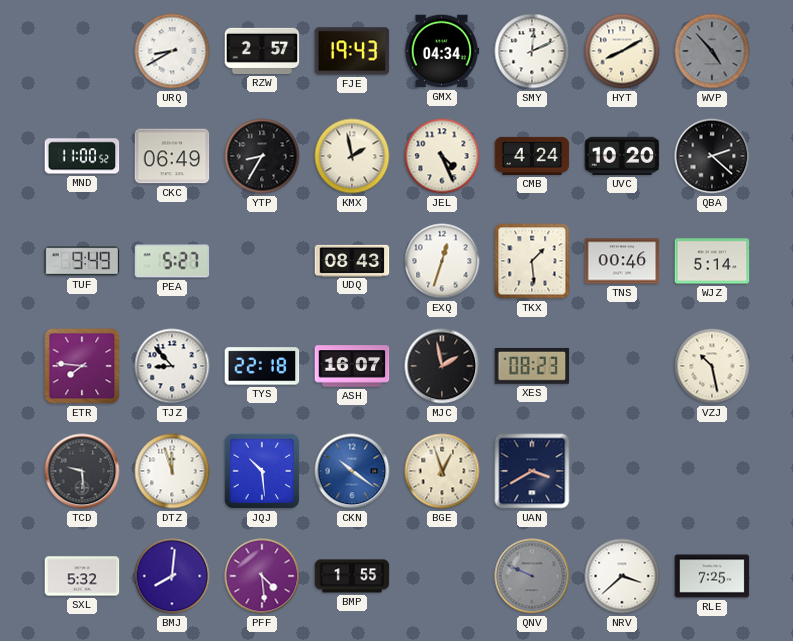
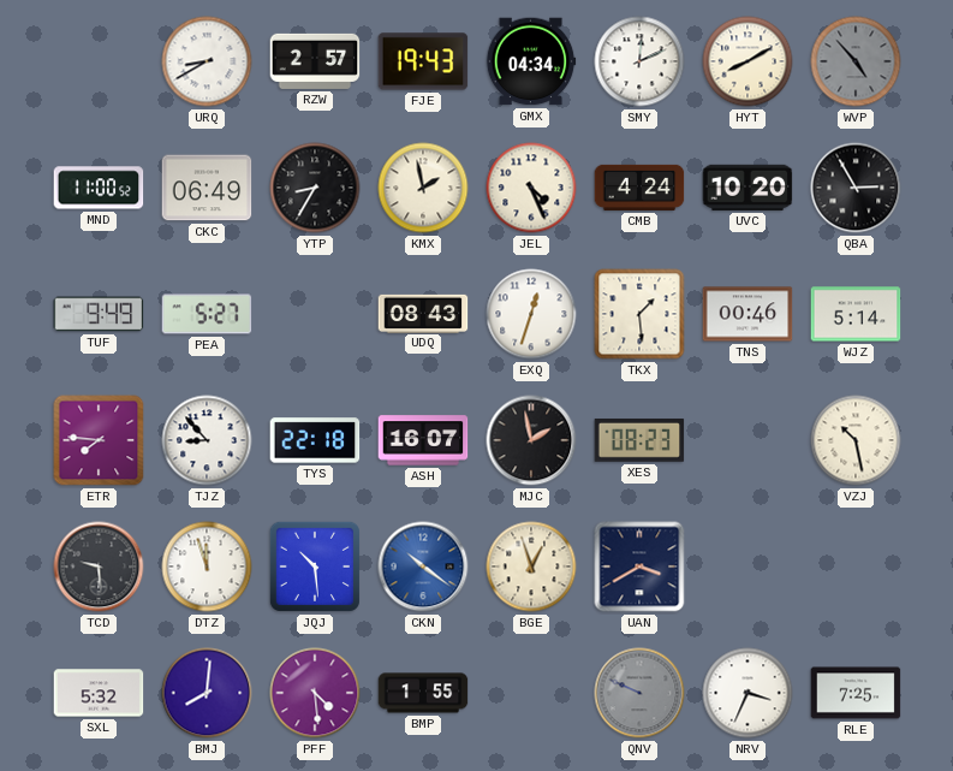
QBA: 2:22 -> 2:55 (856, 188)
NRV: 3:38 -> 3:34 (747, 693)
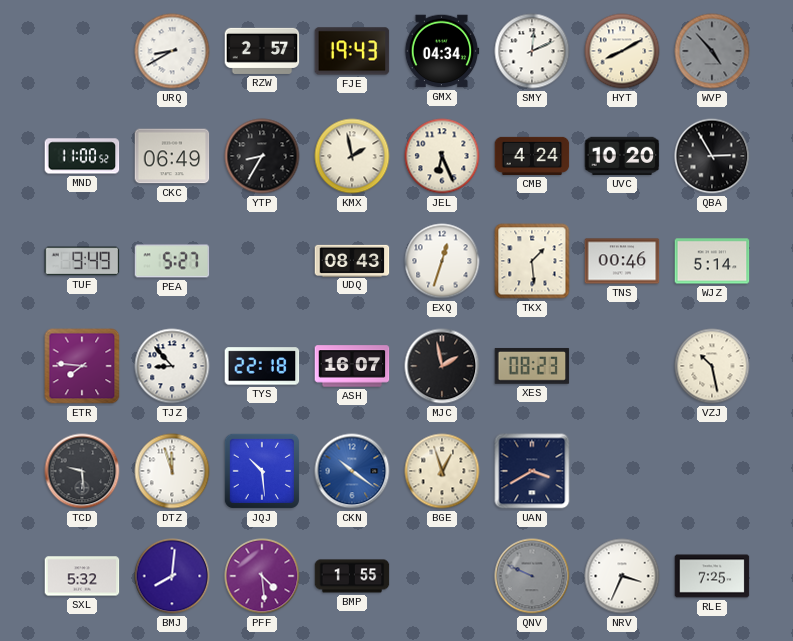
JEL: 4:26 -> 6:26 (442, 156)
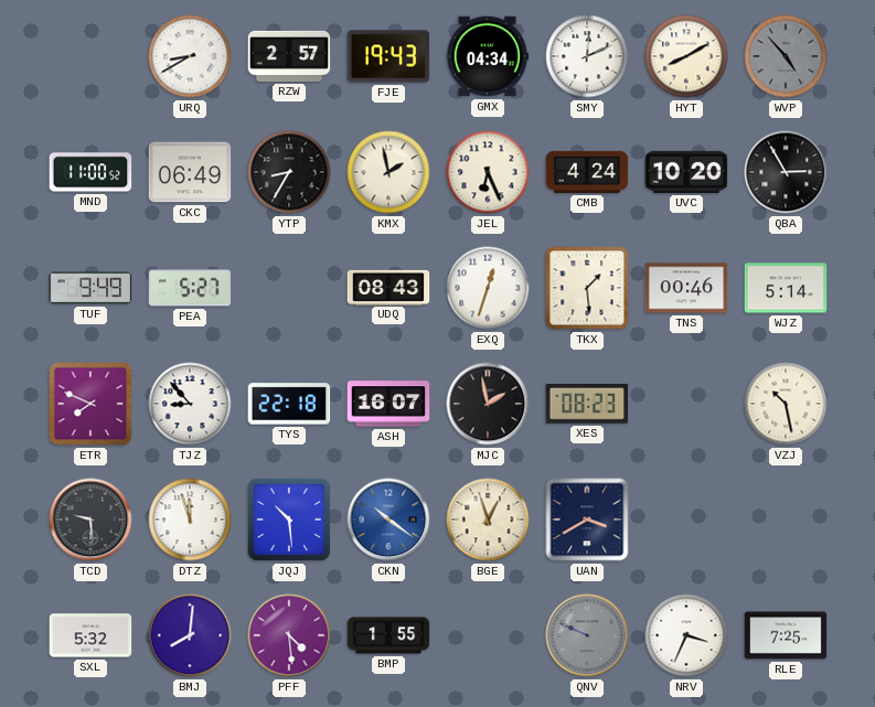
ETR: 7:46 -> 7:49 (90, 404)
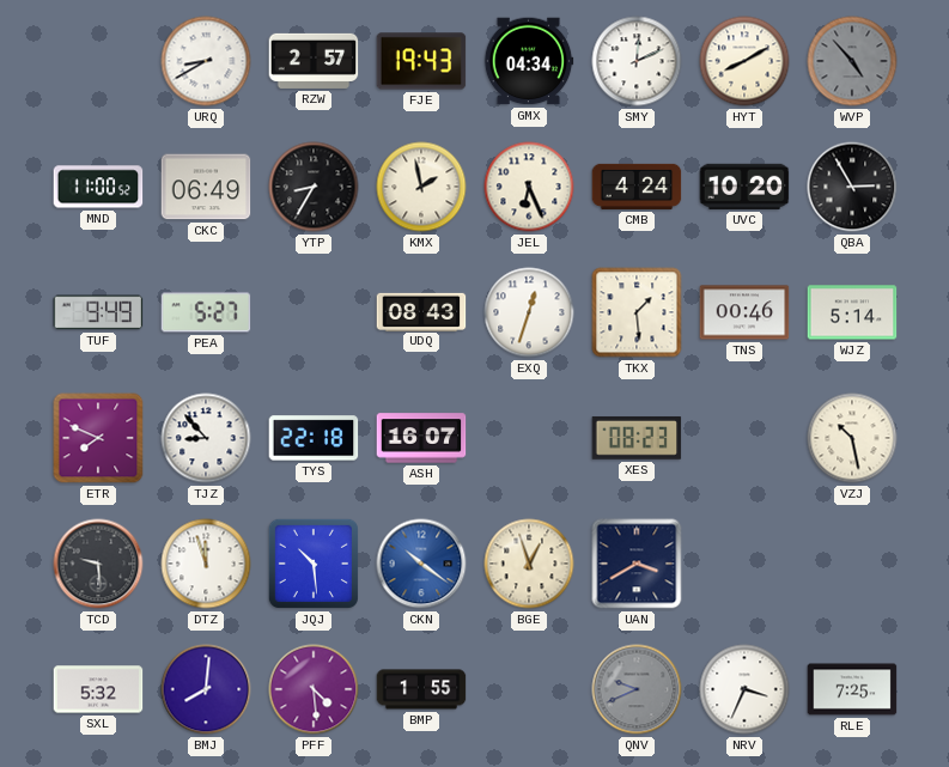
MJC: 1:58 -> none (488, 404)
QNV: 9:49 -> 9:41 (637, 689)
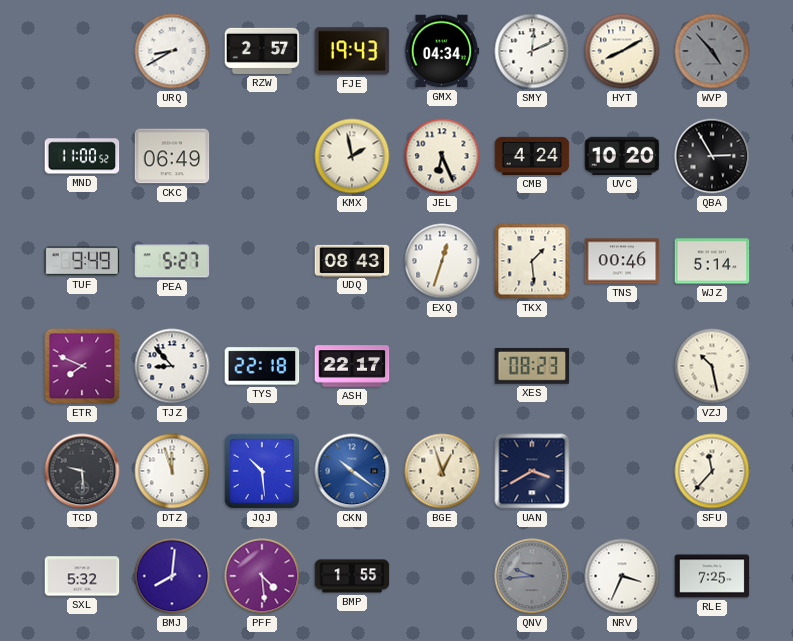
YTP: 8:35 -> none (314, 187)
ASH: 16:07 -> 22:17 (352, 366)
SFU: none -> 11:37 (712, 471)
QNV: 9:41 -> 9:44 (532, 576)
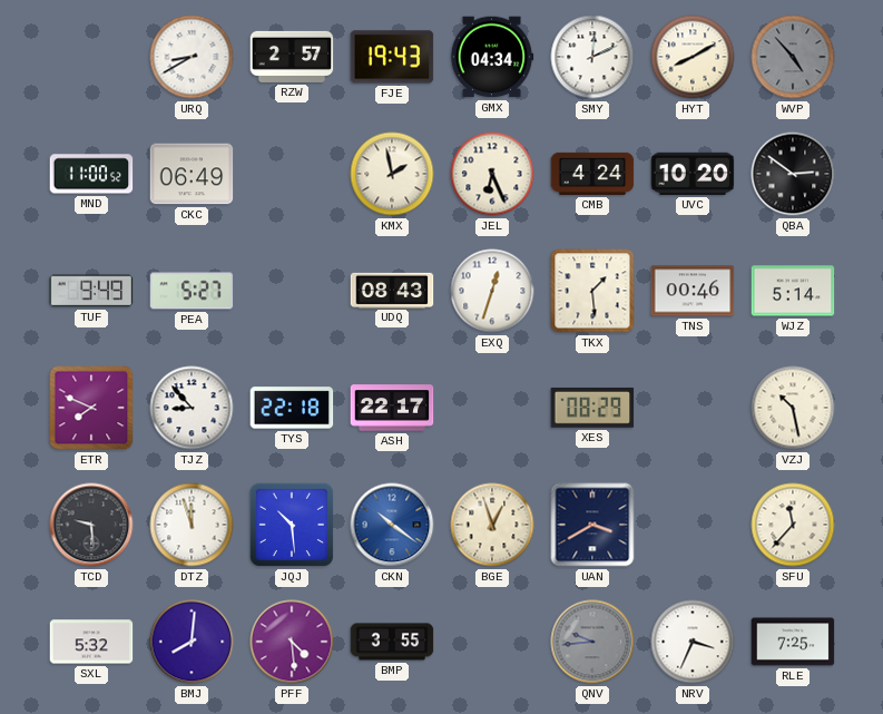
QBA: 2:55 -> 2:51 (793, 174)
XES: 08:23 -> 08:29 (592, 408)
BMP: 1:55 -> 3:55 (392, 642)
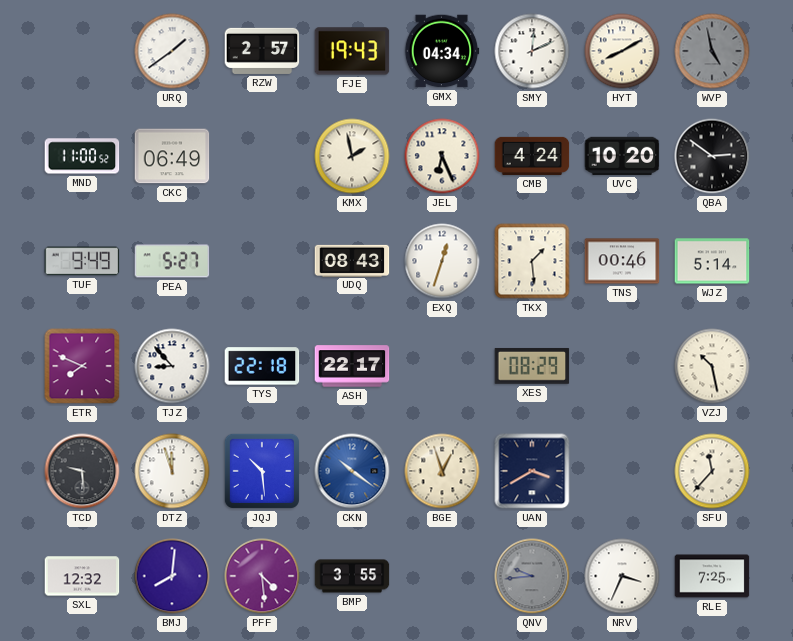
URQ: 8:40 -> 1:39 (172, 51)
WVP: 4:53 -> 4:58 (712, 51)
SXL: 5:32 -> 12:32 (82, 576)
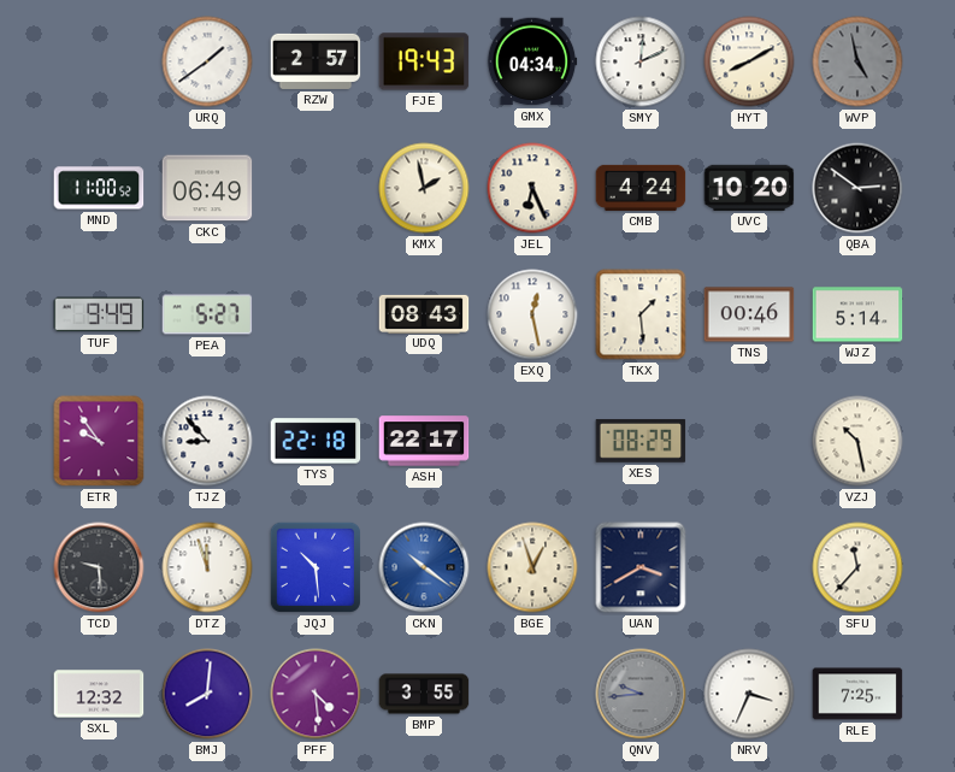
EXQ: 12:33 -> 12:28 (532, 314)
ETR: 7:49 -> 9:54 (99, 441)
